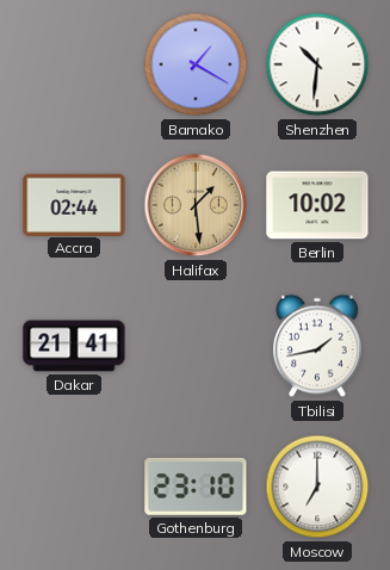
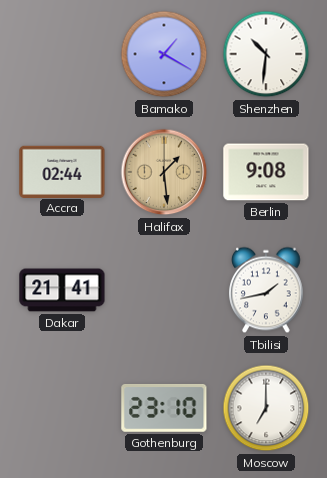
Berlin: 10:02 -> 9:08 (266, 172)
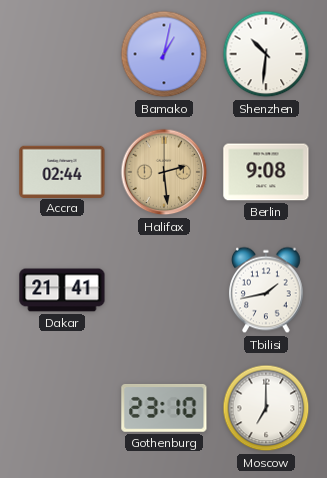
Bamako: 1:20 -> 1:02 (164, 54)
Halifax: 1:29 -> 2:29 (164, 172)
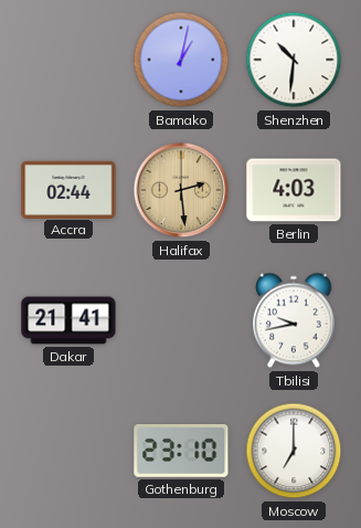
Berlin: 9:08 -> 4:03 (294, 190)
Tbilisi: 1:43 -> 9:43 (295, 320)
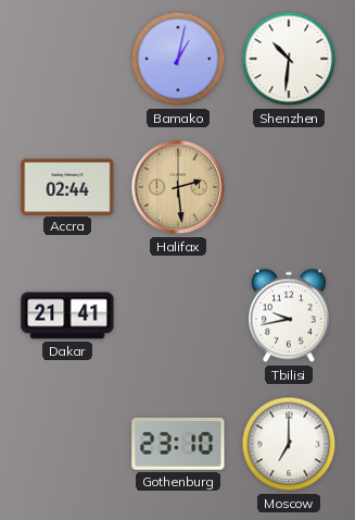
Berlin: 4:03 -> none (294, 190)
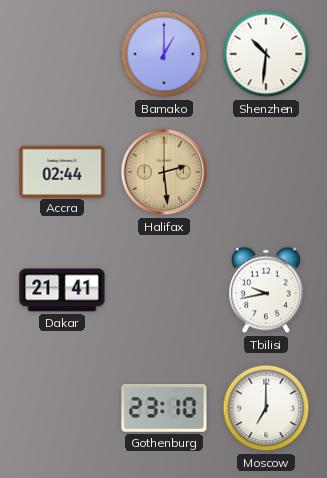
Bamako: 1:02 -> 1:00 (164, 54)
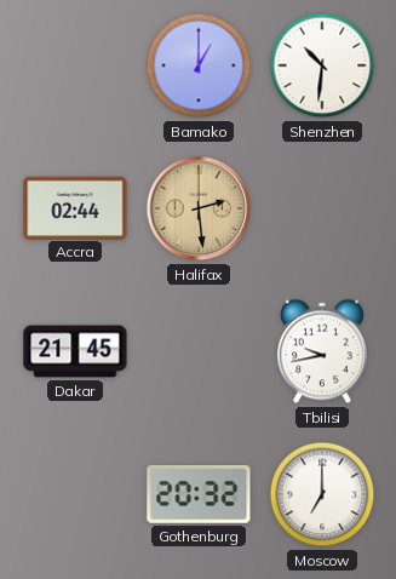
Dakar: 21:41 -> 21:45 (75, 351)
Gothenburg: 23:10 -> 20:32 (199, 494)
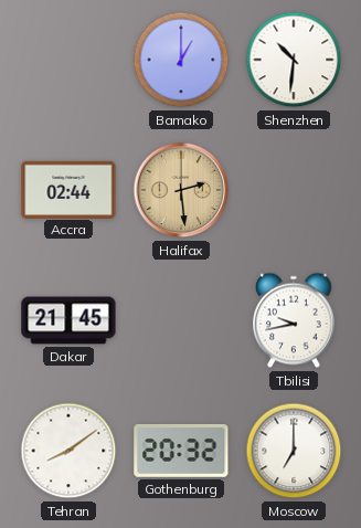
Tehran: none -> 8:09 (68, 451)
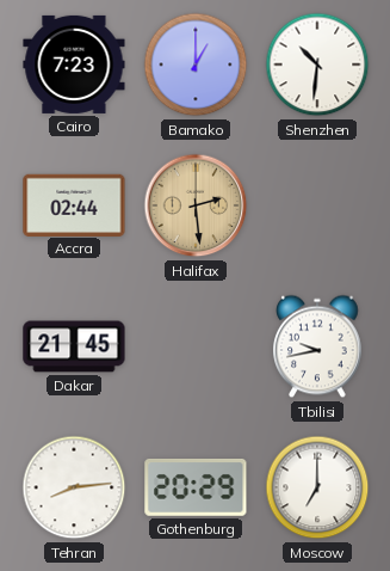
Cairo: none -> 7:23 (74, 65)
Tehran: 8:09 -> 8:14 (74, 487)
Gothenburg: 20:32 -> 20:29 (196, 487)
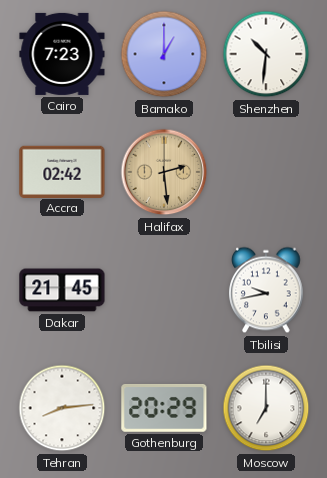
Accra: 02:44 -> 02:42 (62, 171)
